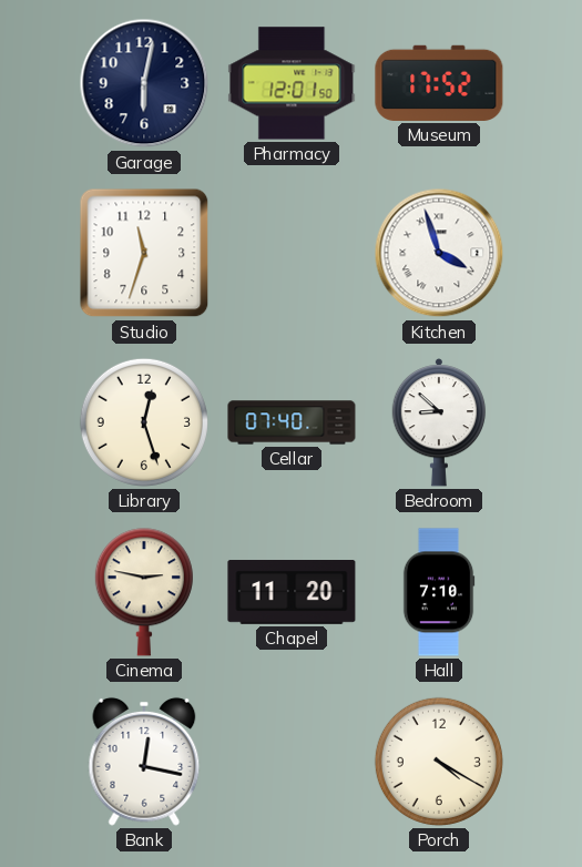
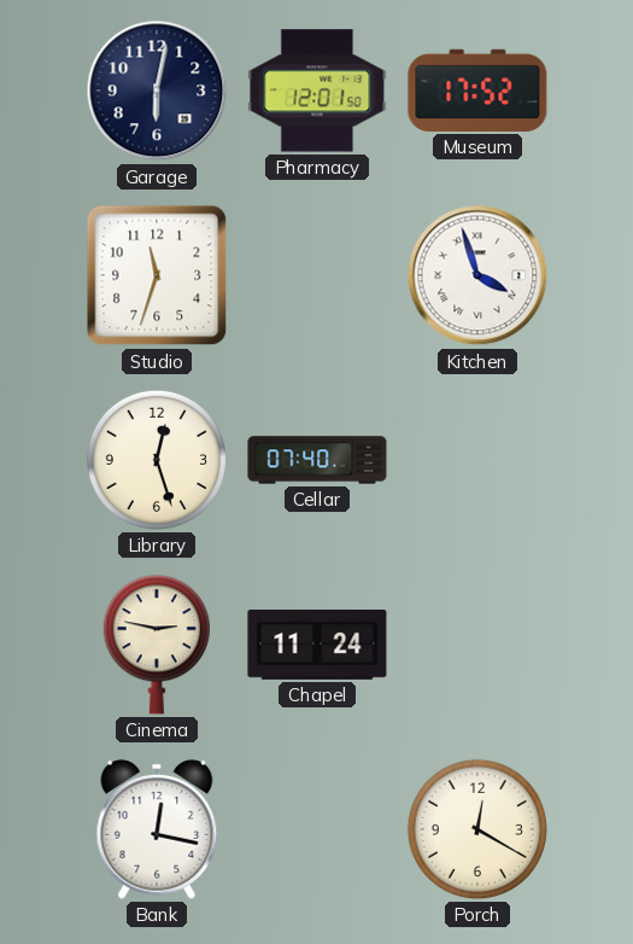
Bedroom: 8:52 -> none (439, 422)
Chapel: 11:20 -> 11:24 (317, 646)
Hall: 7:10 -> none (439, 592)
Porch: 4:20 -> 12:20 (477, 829)
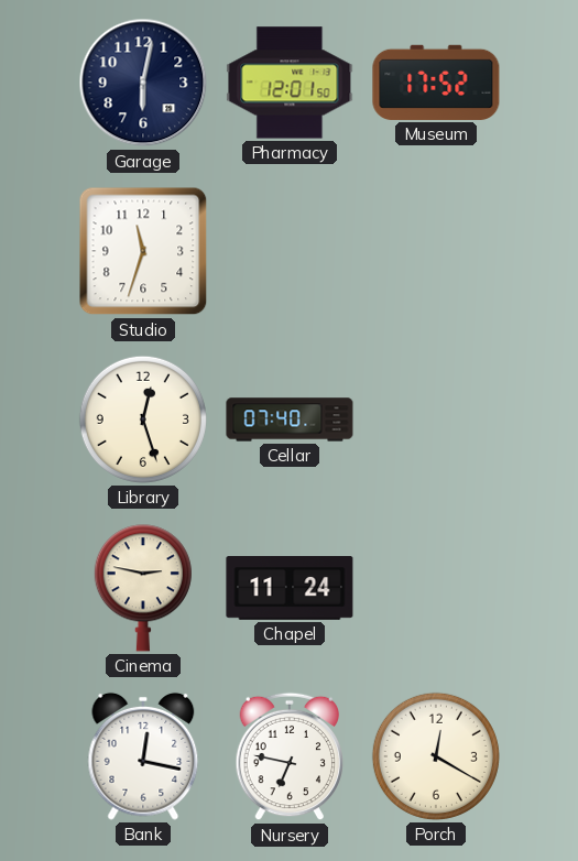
Kitchen: 3:57 -> none (477, 275)
Nursery: none -> 6:47 (290, 756)
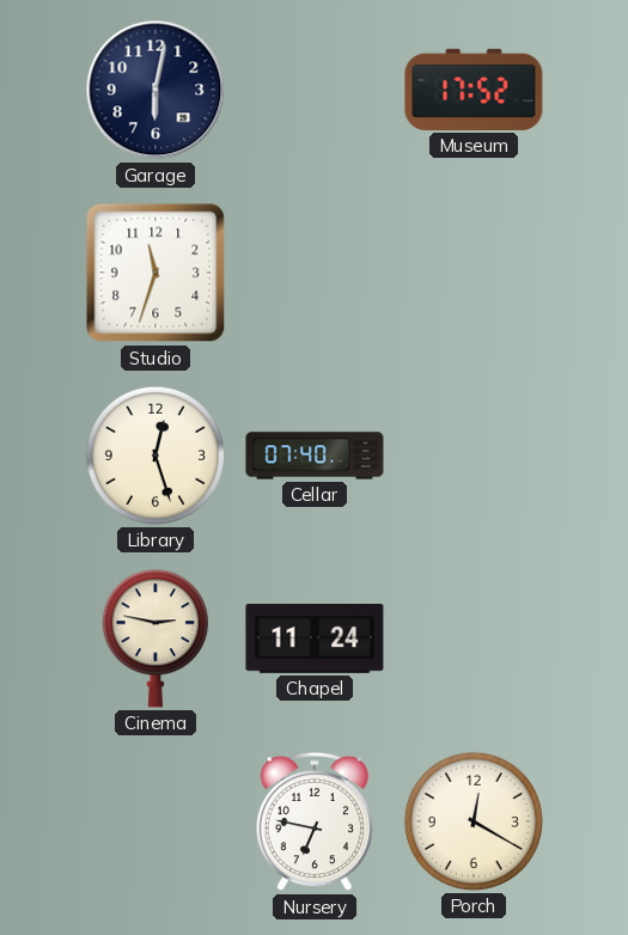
Pharmacy: 12:01 -> none (290, 83)
Bank: 12:17 -> none (143, 756)
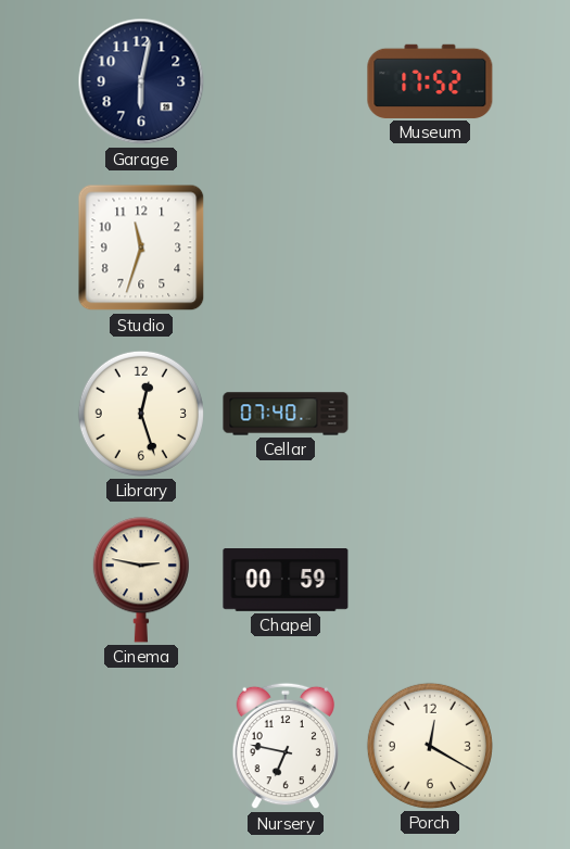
Chapel: 11:24 -> 00:59 (286, 581)
